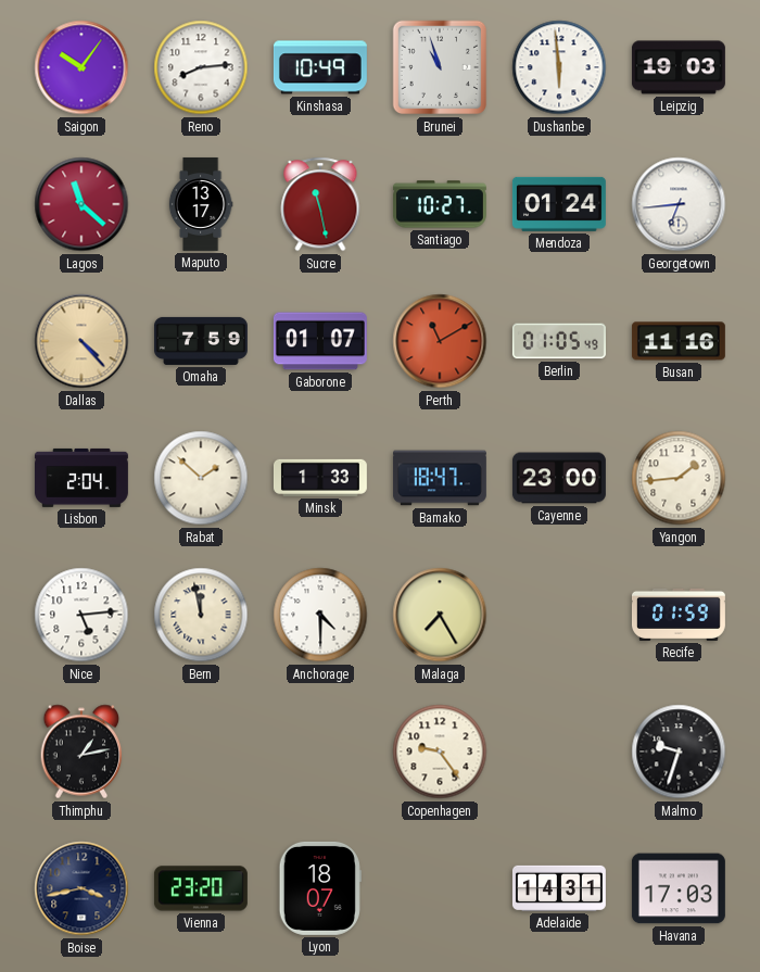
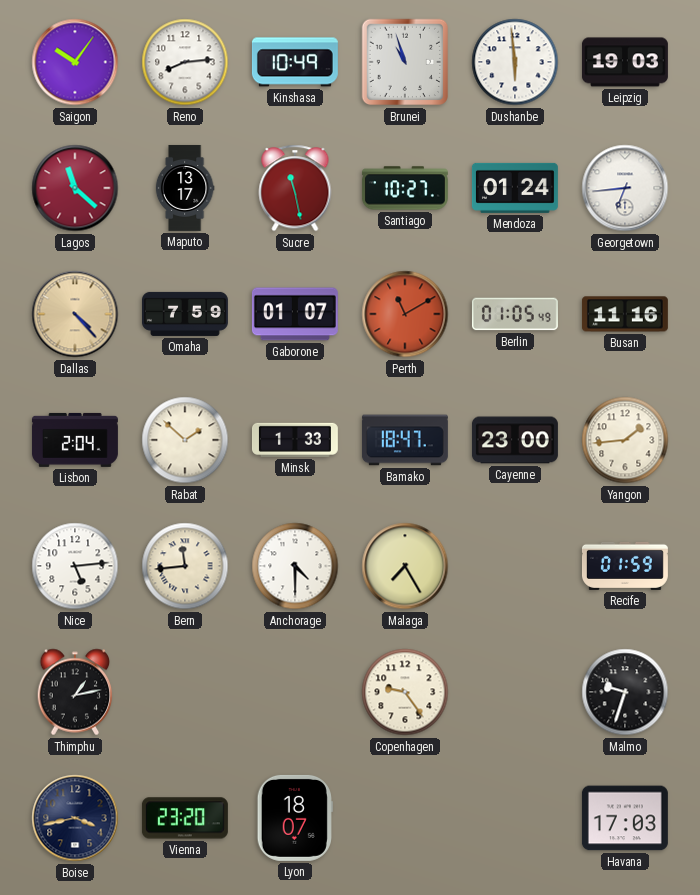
Bern: 11:58 -> 11:44 (185, 566)
Adelaide: 14:31 -> none (559, 888)
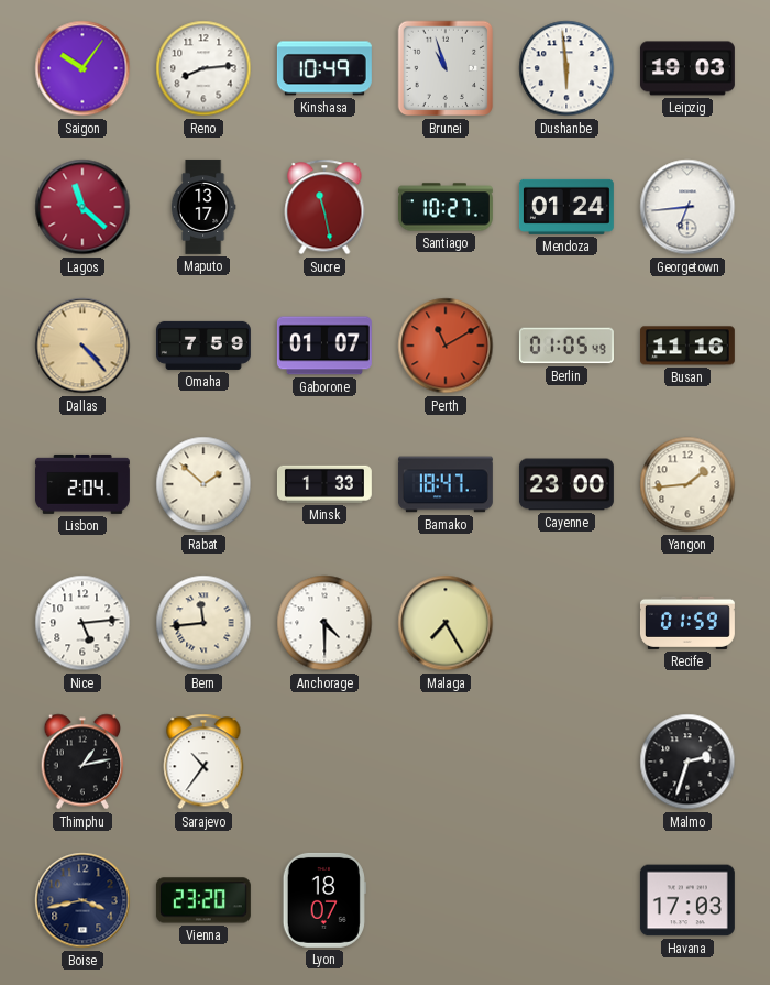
Sarajevo: none -> 10:36 (204, 762)
Copenhagen: 9:24 -> none (405, 692)
Malmo: 9:33 -> 2:33 (687, 762)
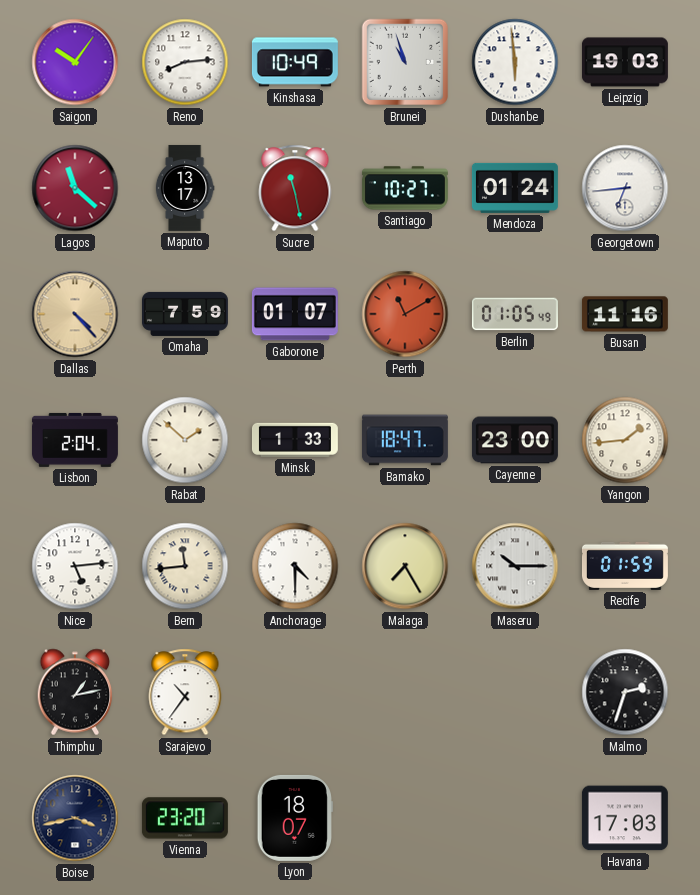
Maseru: none -> 10:15 (515, 566)
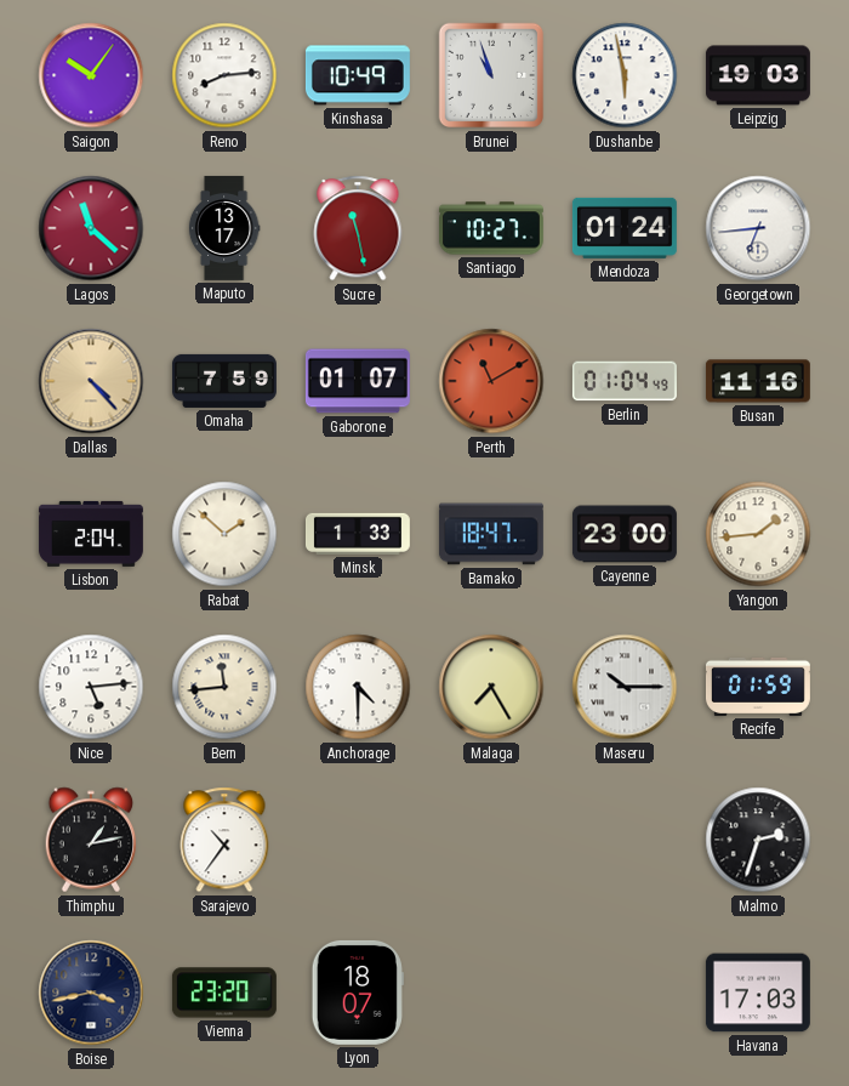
Dushanbe: 5:59 -> 5:58 (625, 75)
Berlin: 01:05 -> 01:04 (625, 381)
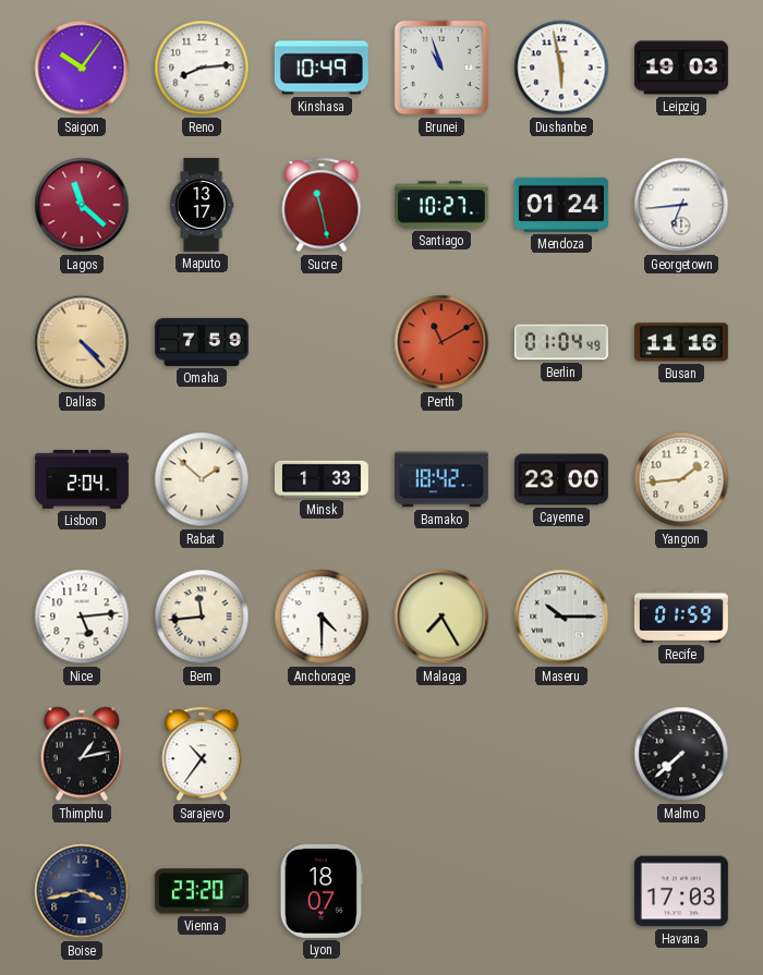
Gaborone: 01:07 -> none (358, 381)
Bamako: 18:47 -> 18:42 (441, 479)
Malmo: 2:33 -> 7:38 (681, 754)
